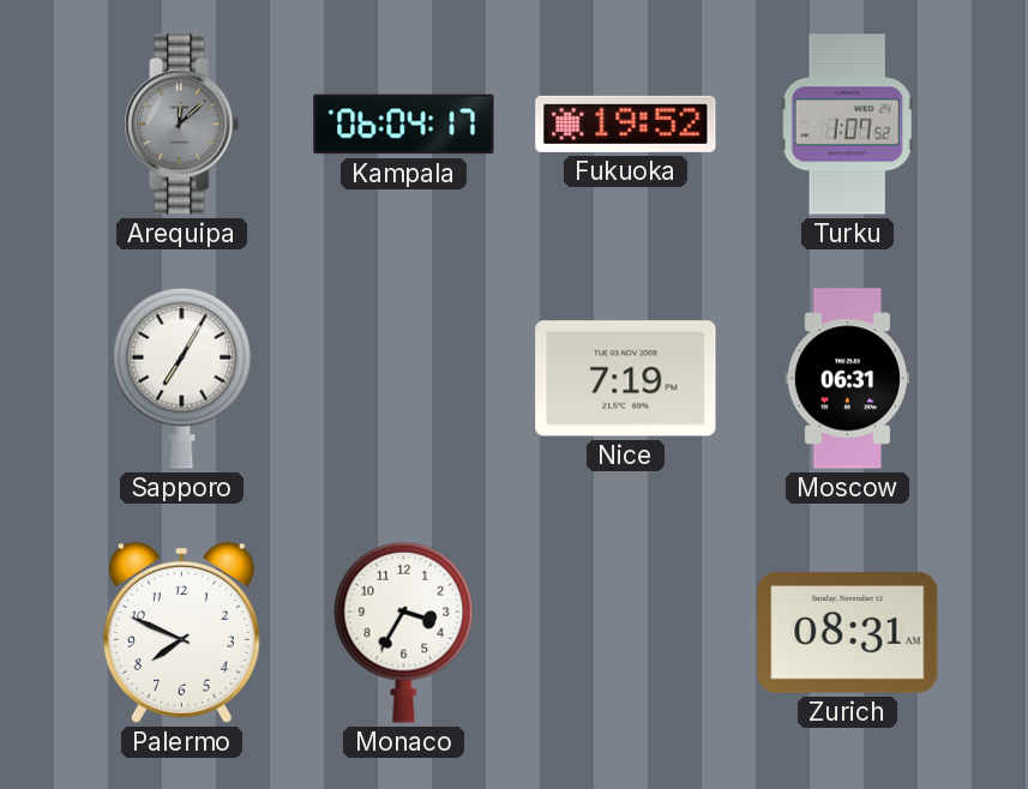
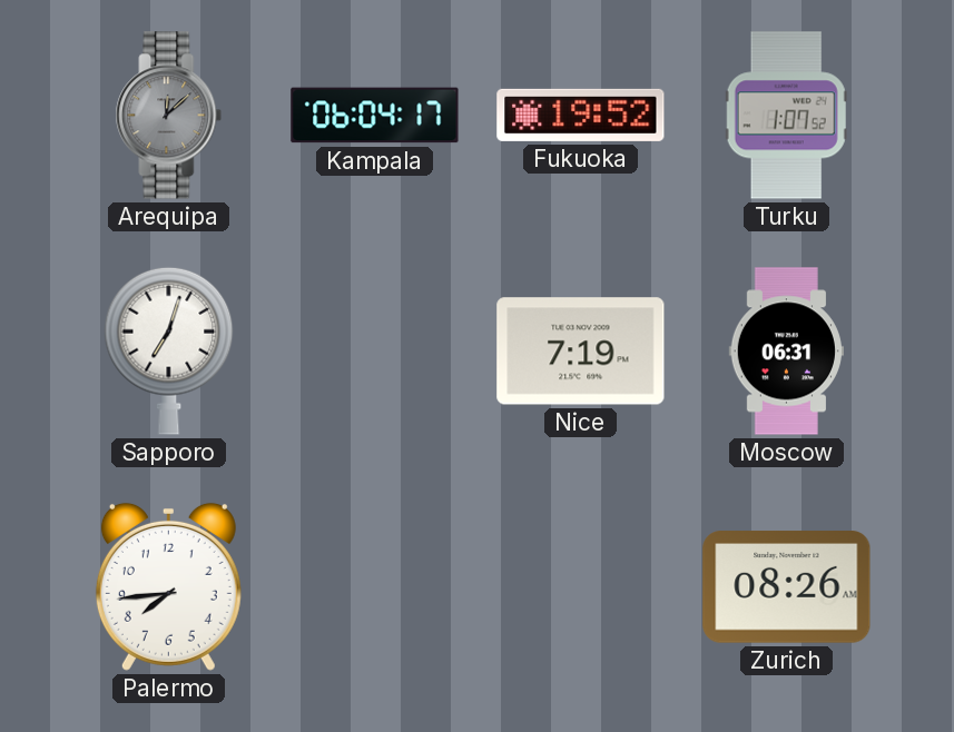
Sapporo: 7:05 -> 7:03 (169, 350)
Palermo: 7:49 -> 7:44 (168, 586)
Monaco: 3:35 -> none (404, 632)
Zurich: 08:31 -> 08:26 (787, 587)
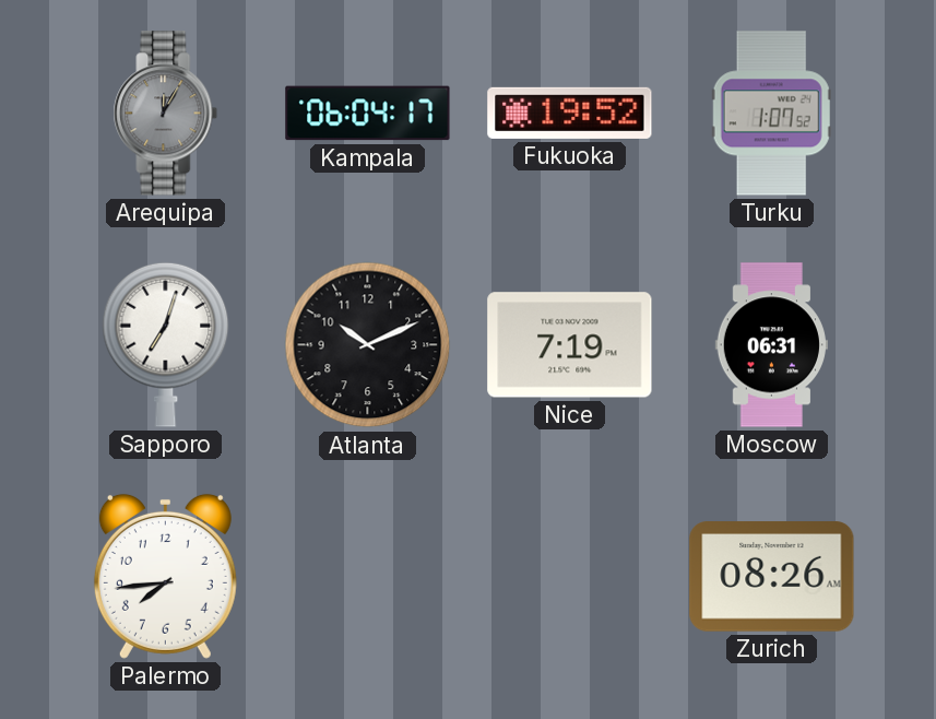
Arequipa: 12:08 -> 12:05 (166, 114)
Atlanta: none -> 10:11 (368, 345)
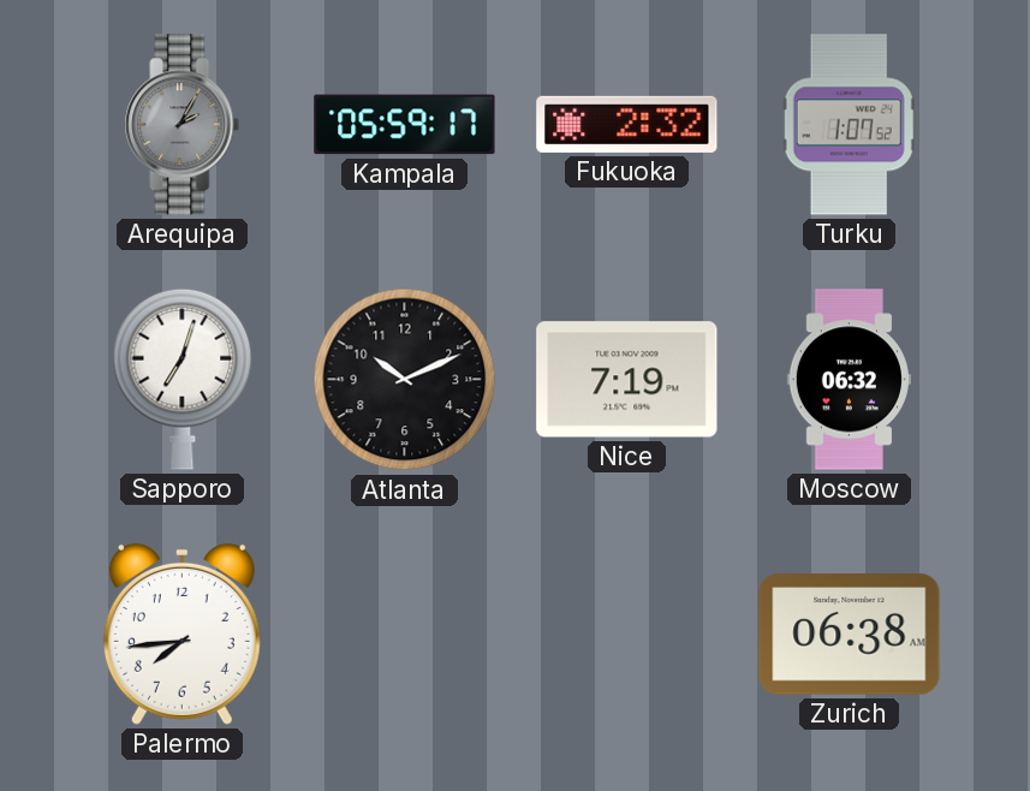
Arequipa: 12:05 -> 2:05 (183, 125)
Kampala: 06:04 -> 05:59 (405, 125)
Fukuoka: 19:52 -> 2:32 (627, 124)
Moscow: 06:31 -> 06:32 (849, 380)
Zurich: 08:26 -> 06:38 (850, 635)
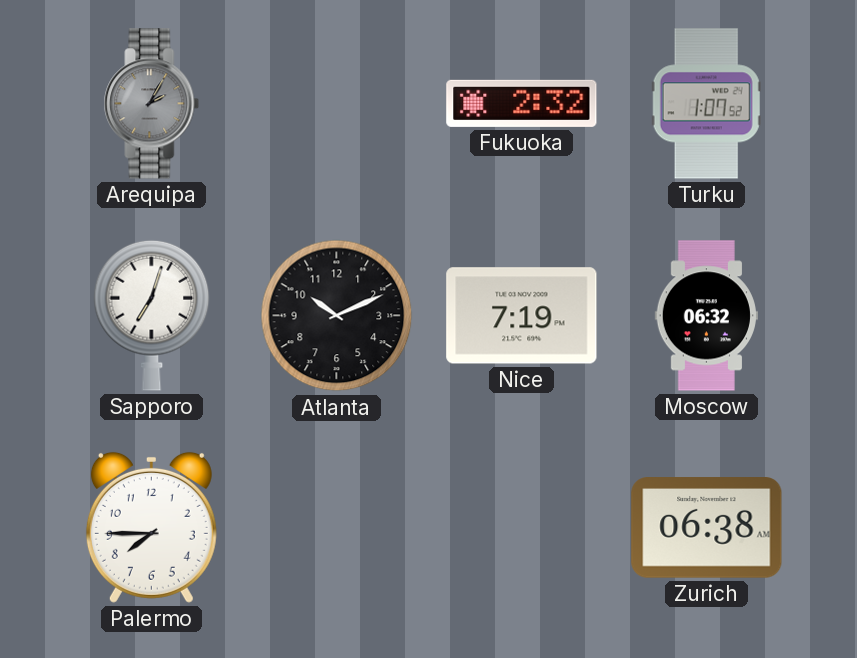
Kampala: 05:59 -> none (405, 125)
Palermo: 7:44 -> 7:45 (151, 527)
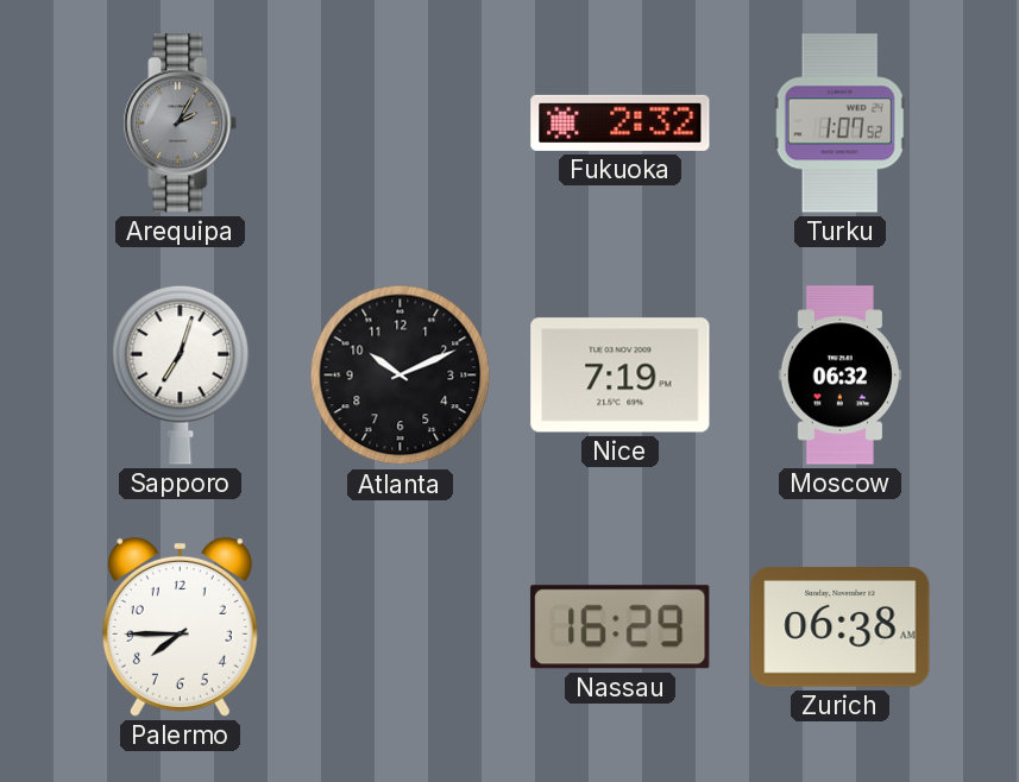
Nassau: none -> 16:29 (621, 628)
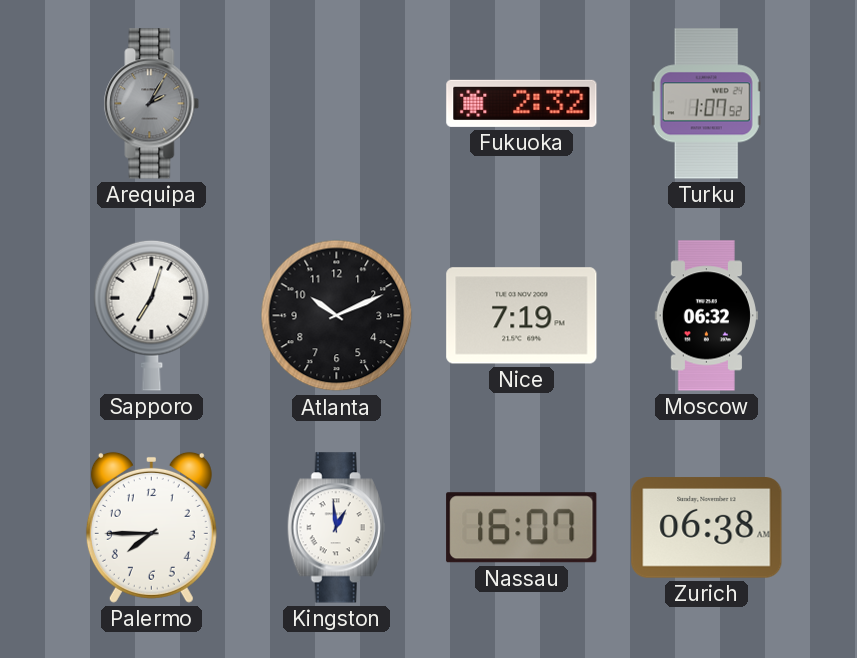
Kingston: none -> 12:59 (336, 528)
Nassau: 16:29 -> 16:07 (522, 528)
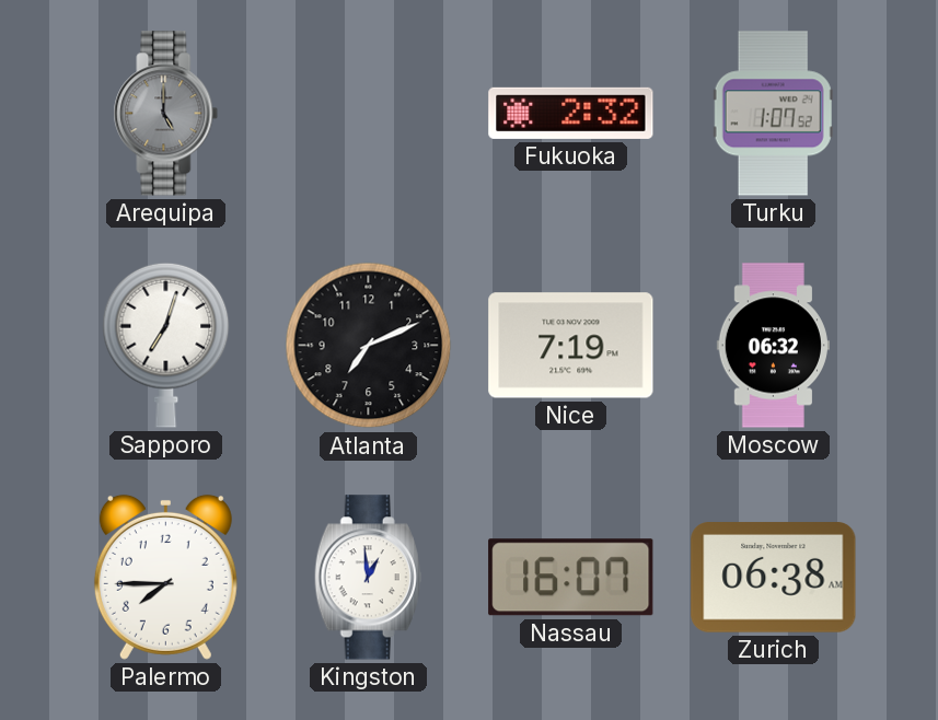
Arequipa: 2:05 -> 5:00 (166, 114)
Atlanta: 10:11 -> 7:11 (369, 346)
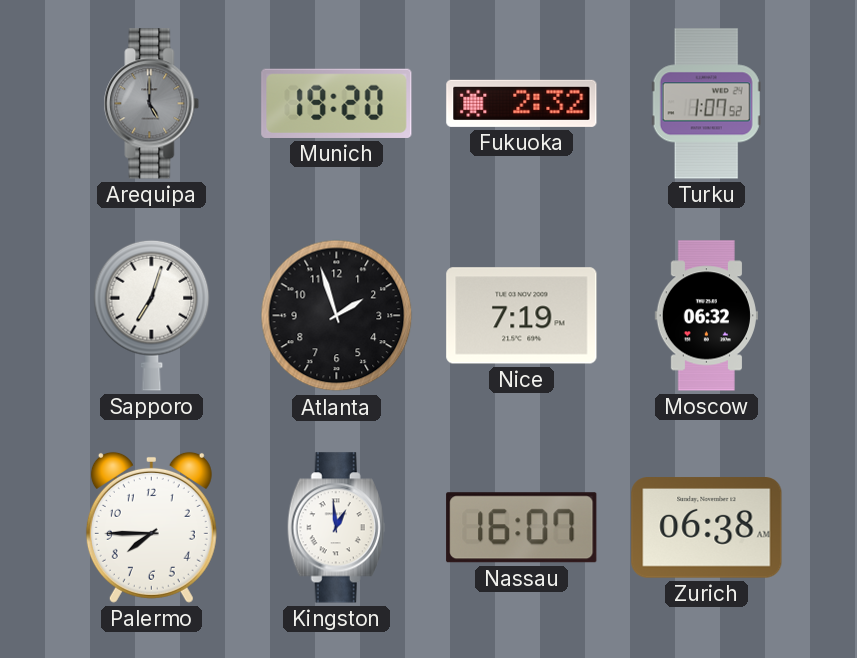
Munich: none -> 19:20 (337, 103)
Atlanta: 7:11 -> 1:57 (337, 316)
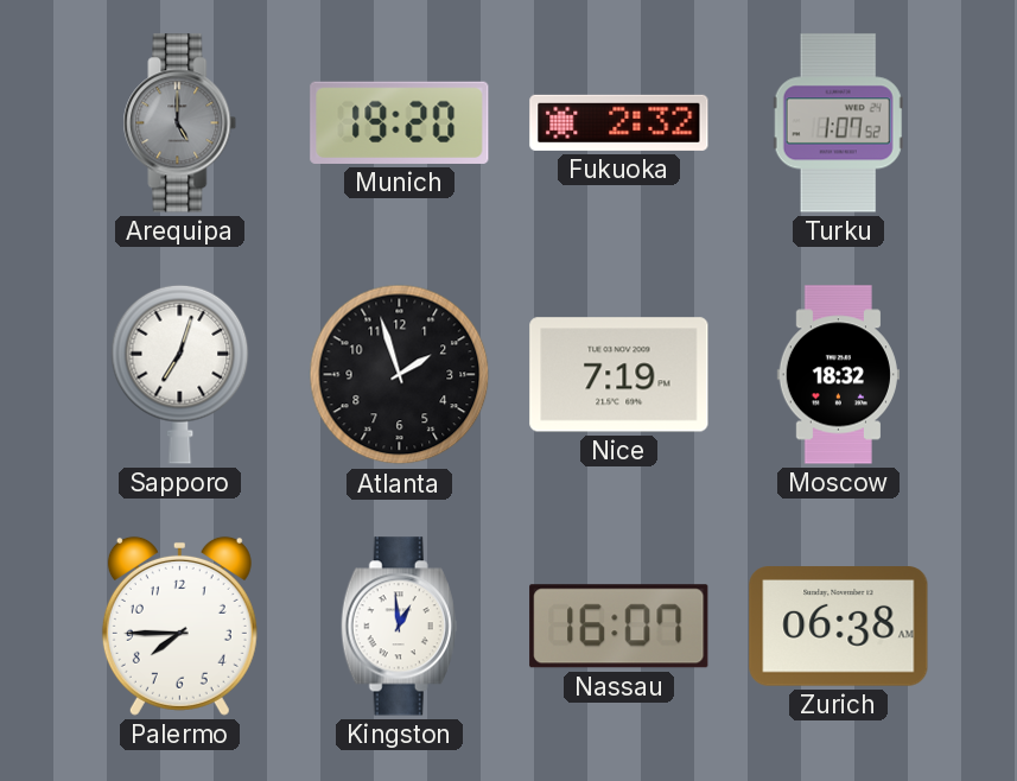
Moscow: 06:32 -> 18:32 (838, 375)
